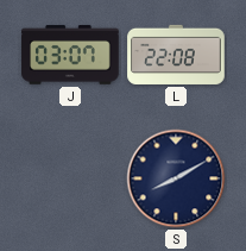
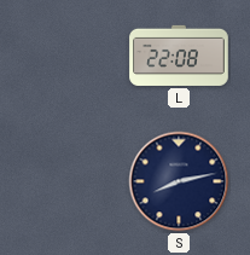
J: 03:07 -> none (70, 55)
S: 8:10 -> 8:13 (179, 181)
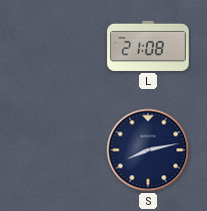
L: 22:08 -> 21:08 (148, 46)
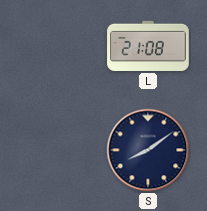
S: 8:13 -> 8:09 (148, 150)
